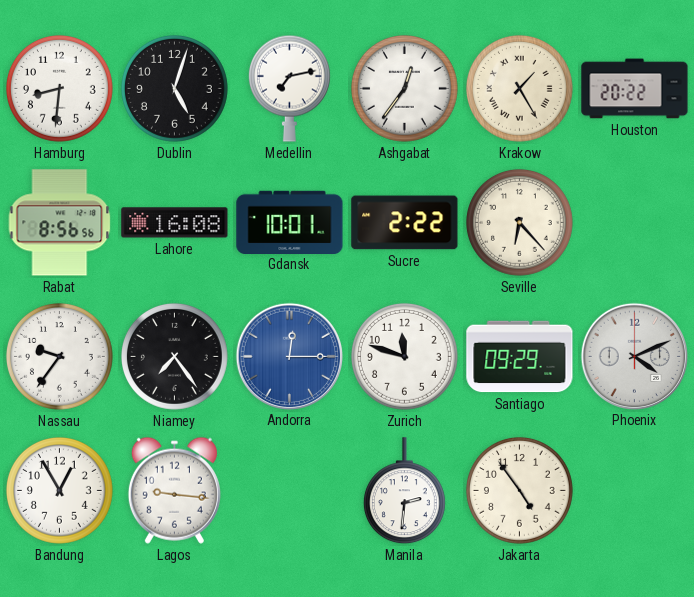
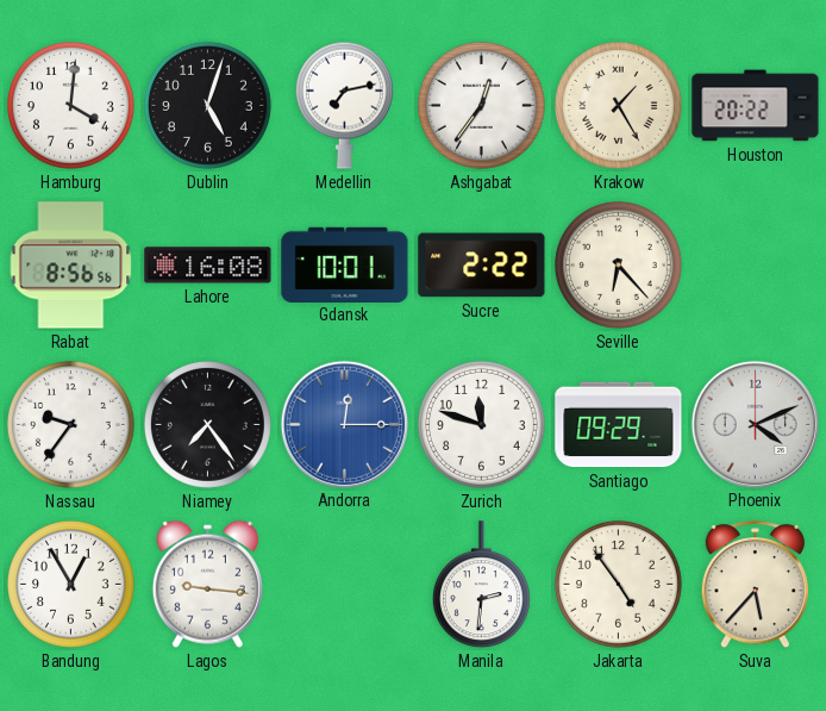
Hamburg: 8:31 -> 4:01 (70, 105)
Suva: none -> 5:37 (755, 585)
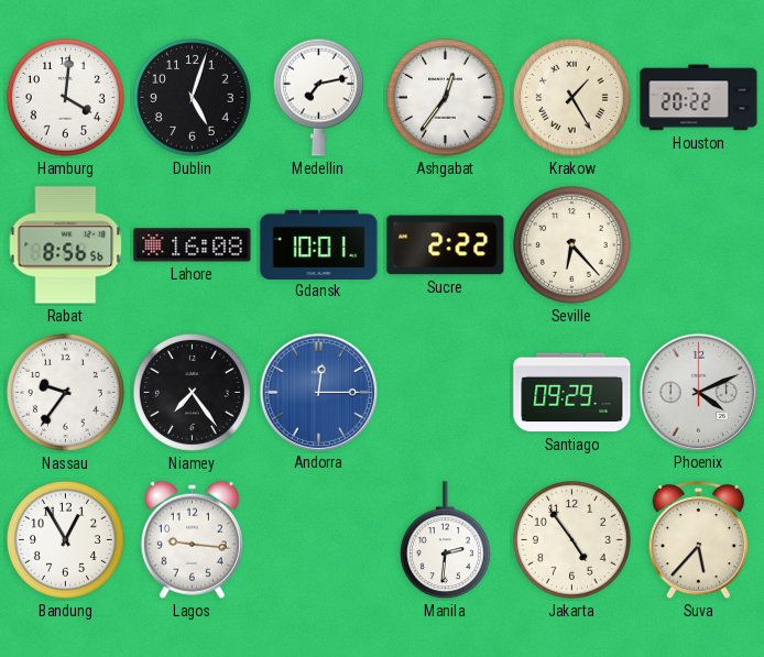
Zurich: 11:48 -> none (481, 424)
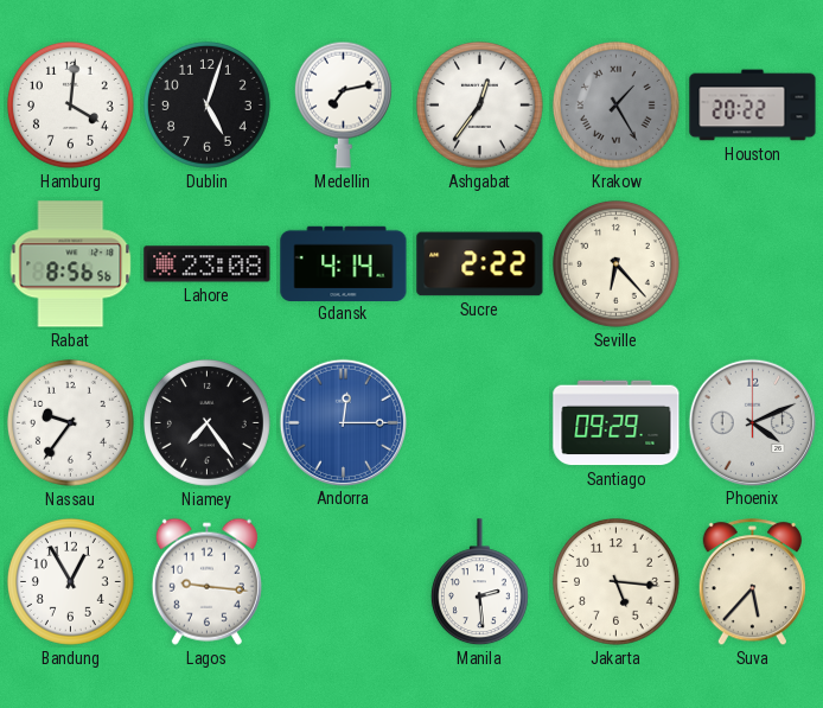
Krakow dial: cream -> grey (615, 104)
Lahore: 16:08 -> 23:08 (208, 264)
Gdansk: 10:01 -> 4:14 (344, 263)
Manila: 2:31 -> 2:29 (479, 582)
Jakarta: 4:54 -> 5:16 (615, 581)
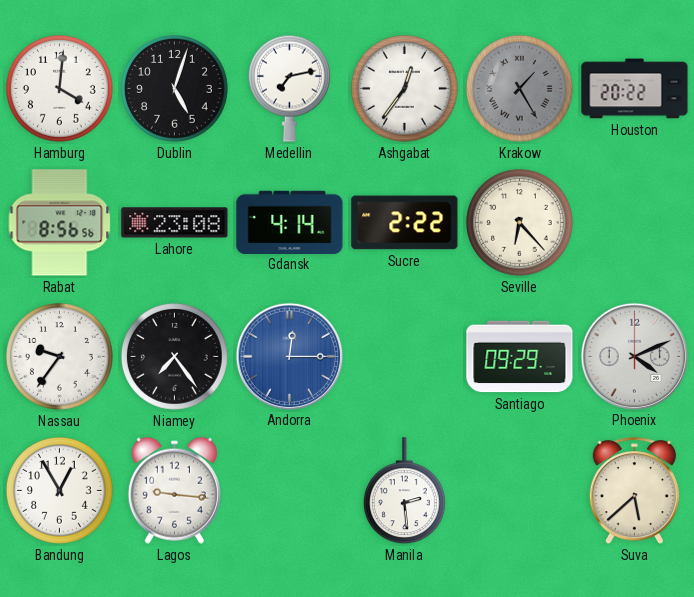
Jakarta: 5:16 -> none (615, 581)
Suva: 5:37 -> 5:38 (634, 491)
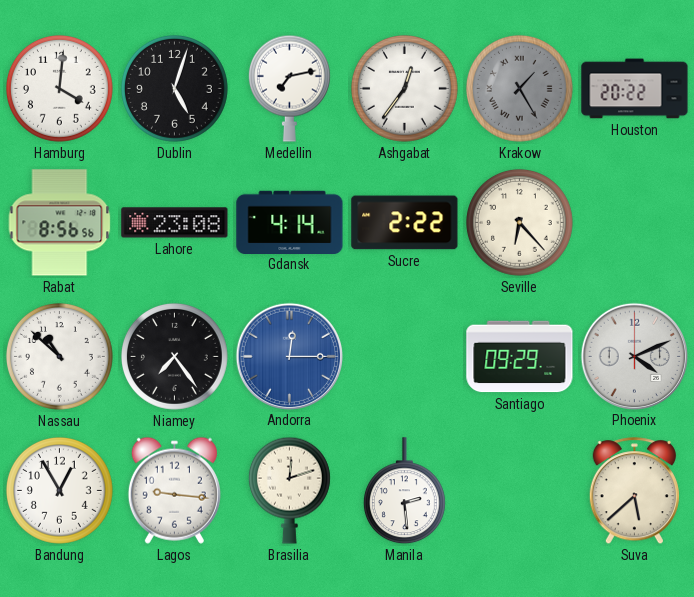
Nassau: 9:36 -> 10:52 (59, 356)
Brasilia: none -> 12:12 (289, 490)
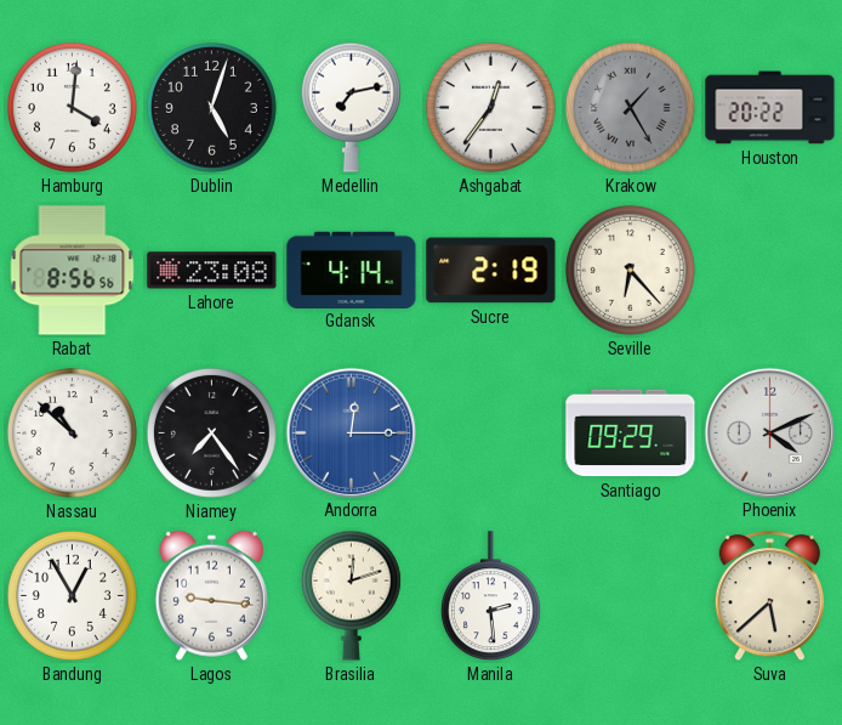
Sucre: 2:22 -> 2:19 (491, 271)
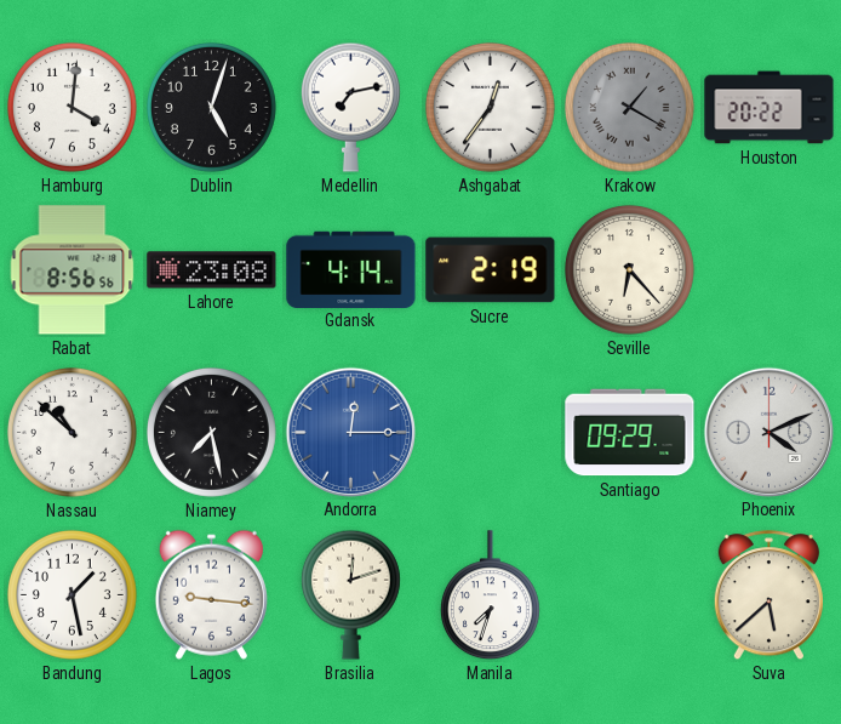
Krakow: 1:25 -> 1:20 (629, 107)
Niamey: 7:24 -> 7:28 (211, 432)
Bandung: 12:55 -> 1:28 (71, 594)
Manila: 2:29 -> 7:33 (490, 595)
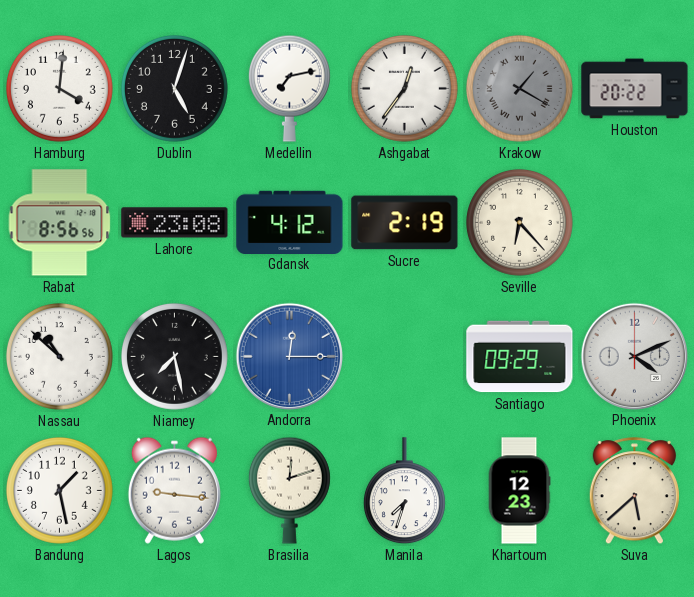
Gdansk: 4:14 -> 4:12 (290, 222)
Khartoum: none -> 12:23 (519, 491)
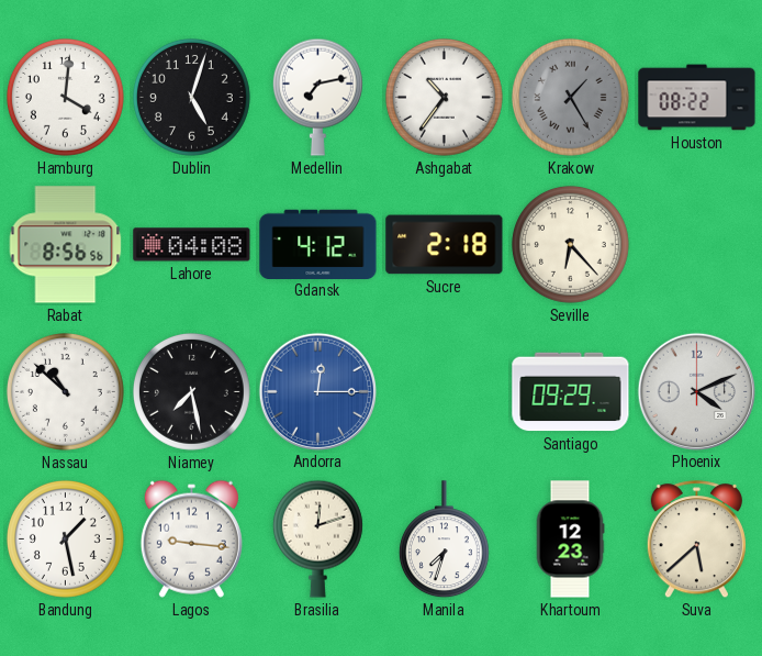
Ashgabat: 12:36 -> 10:36 (444, 97)
Krakow: 1:20 -> 1:25 (570, 97)
Houston: 20:22 -> 08:22 (697, 98)
Lahore: 23:08 -> 04:08 (192, 245)
Sucre: 2:19 -> 2:18 (445, 245)
